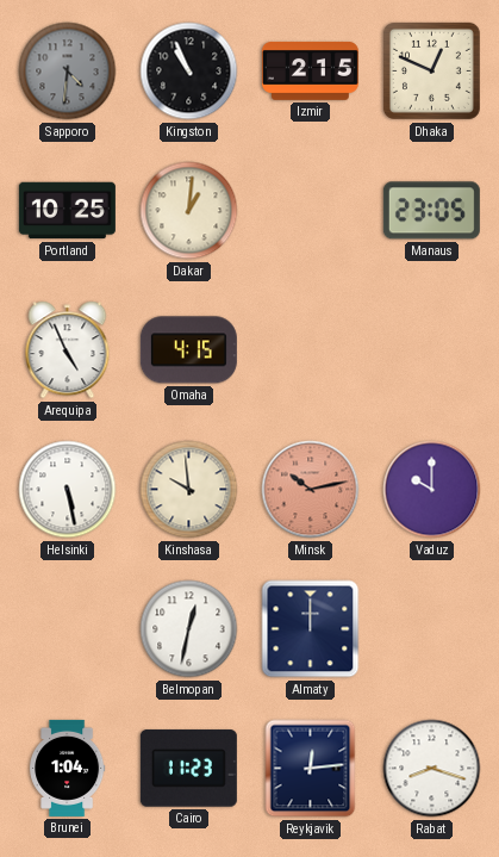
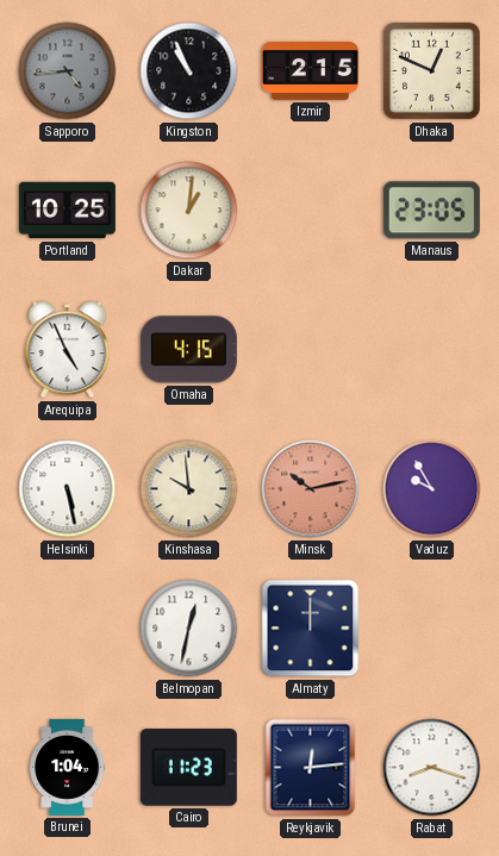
Sapporo: 4:31 -> 4:44 (68, 71)
Vaduz: 10:00 -> 9:55 (432, 489)
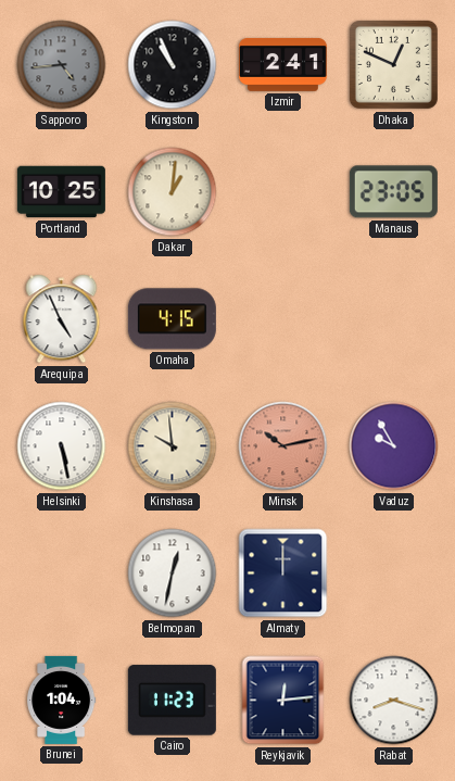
Izmir: 2:15 -> 2:41 (282, 64)
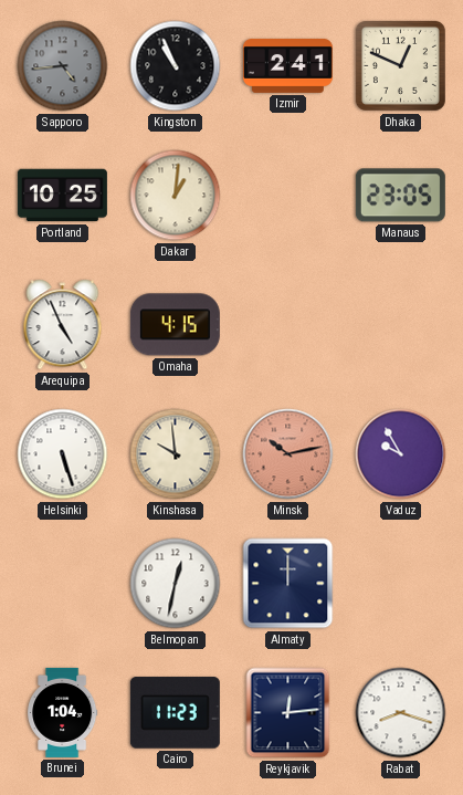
Helsinki: 5:28 -> 5:27 (63, 454)
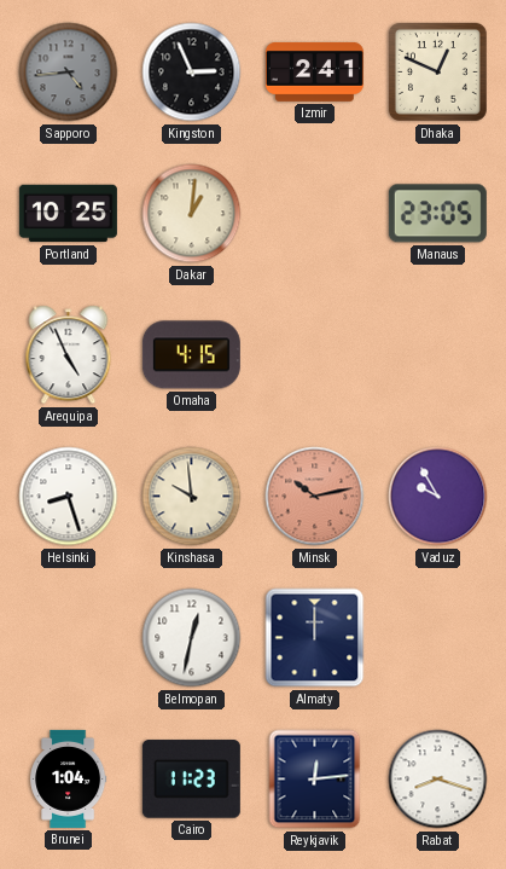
Kingston: 10:56 -> 2:56 (192, 73)
Helsinki: 5:27 -> 8:27 (69, 497)
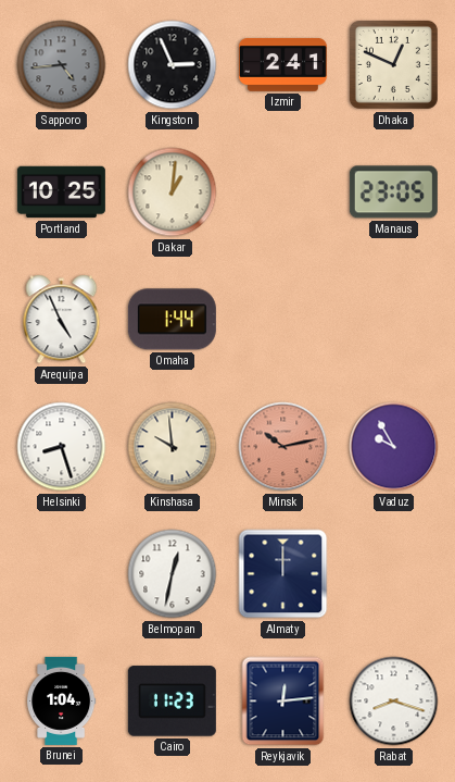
Omaha: 4:15 -> 1:44 (172, 320)
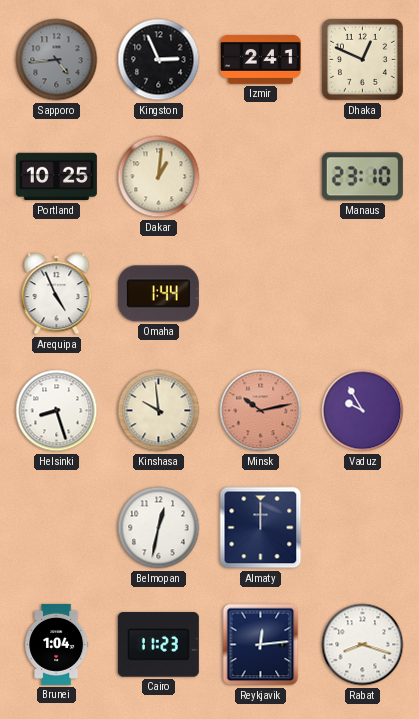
Manaus: 23:05 -> 23:10 (362, 177)
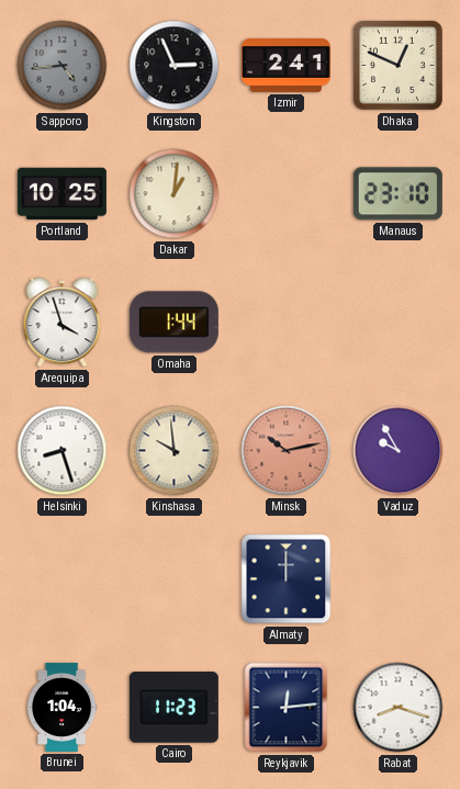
Arequipa: 4:56 -> 3:57 (63, 323)
Belmopan: 12:32 -> none (159, 528)
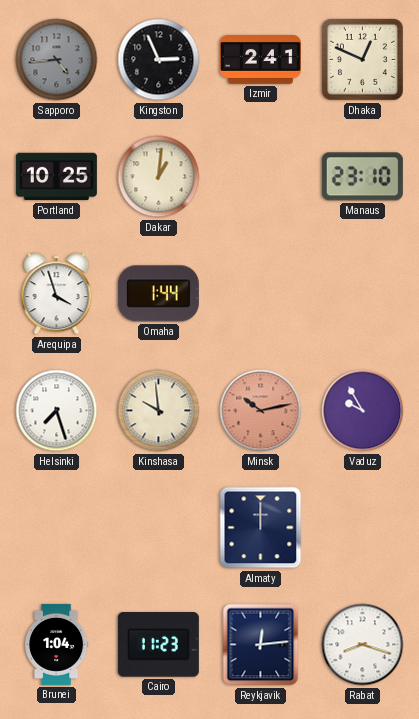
Helsinki: 8:27 -> 7:27 (57, 411)
